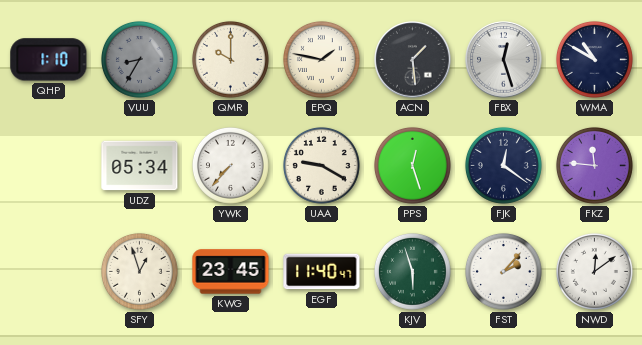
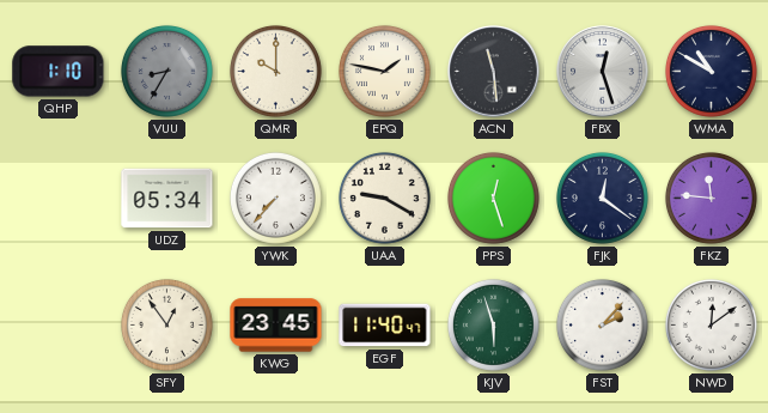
ACN: 1:29 -> 11:29 (494, 72)
SFY: 12:57 -> 12:54 (166, 324)
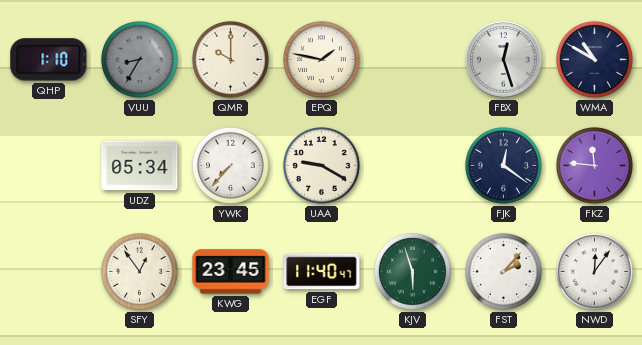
ACN: 11:29 -> none (494, 72)
PPS: 12:27 -> none (493, 198)
NWD: 12:09 -> 12:06 (594, 271)
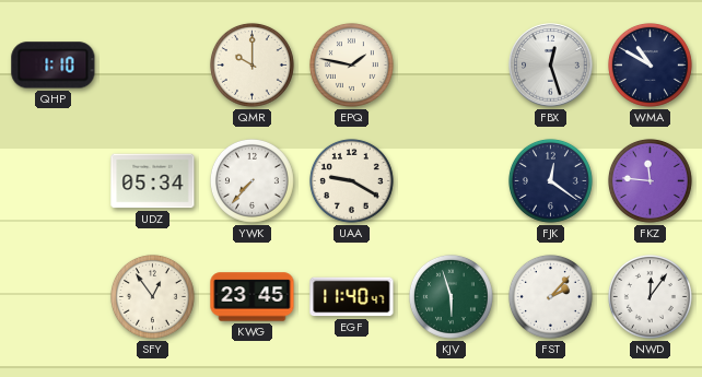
VUU: 8:35 -> none (139, 59)
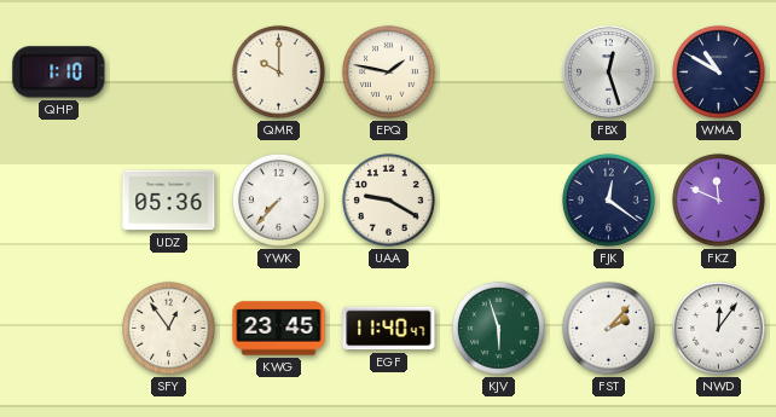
UDZ: 05:34 -> 05:36 (169, 201)
FKZ: 11:46 -> 11:49 (718, 199)
